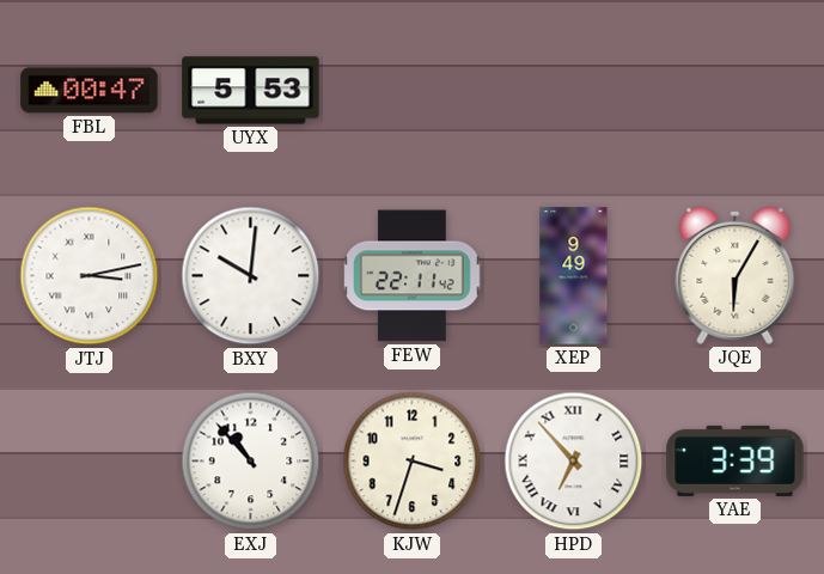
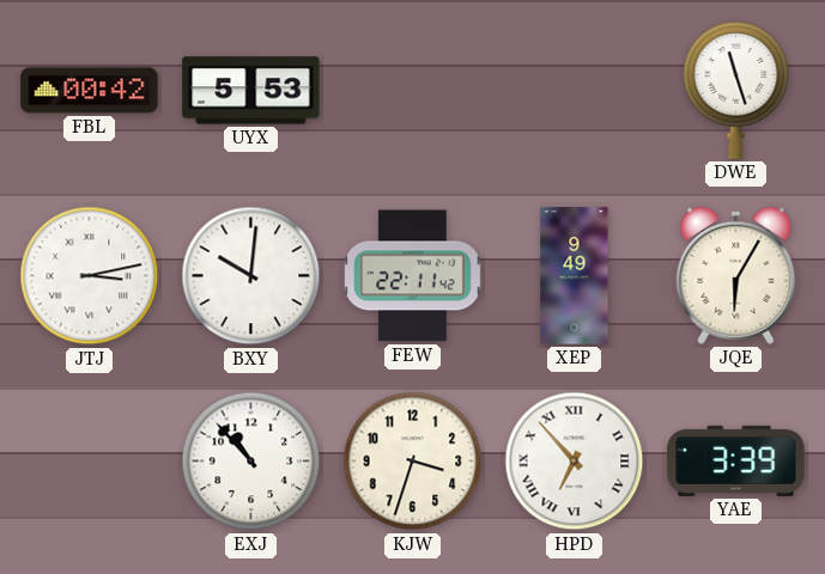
FBL: 00:47 -> 00:42 (90, 91)
DWE: none -> 11:27 (736, 91)
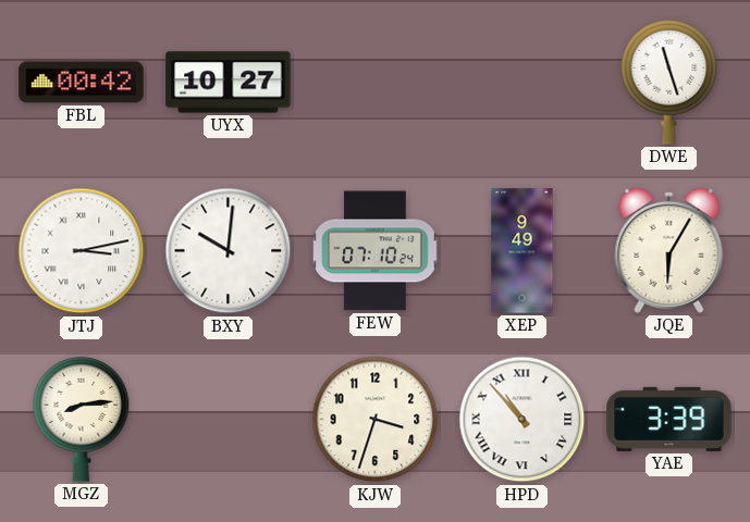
UYX: 5:53 -> 10:27 (229, 83)
FEW: 22:11 -> 07:10 (376, 251)
MGZ: none -> 8:14 (82, 420)
EXJ: 10:53 -> none (251, 462)
HPD: 6:53 -> 10:53 (522, 420)
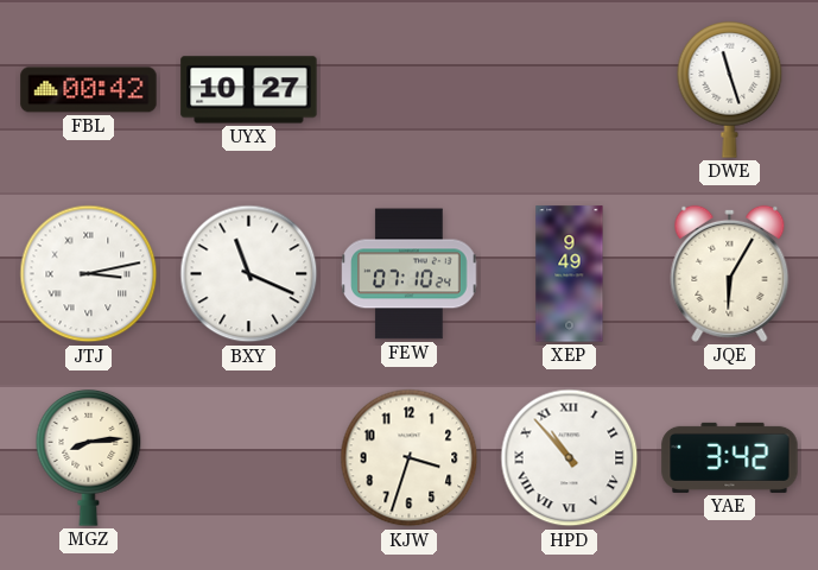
BXY: 10:01 -> 11:19 (249, 274)
YAE: 3:39 -> 3:42 (730, 457)
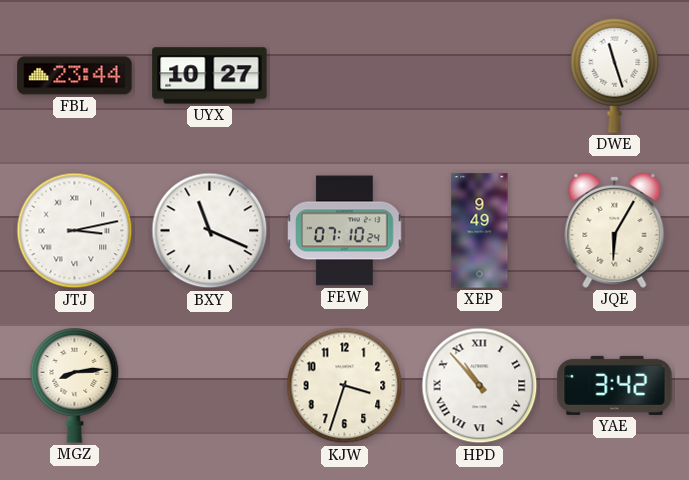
FBL: 00:42 -> 23:44 (75, 76)
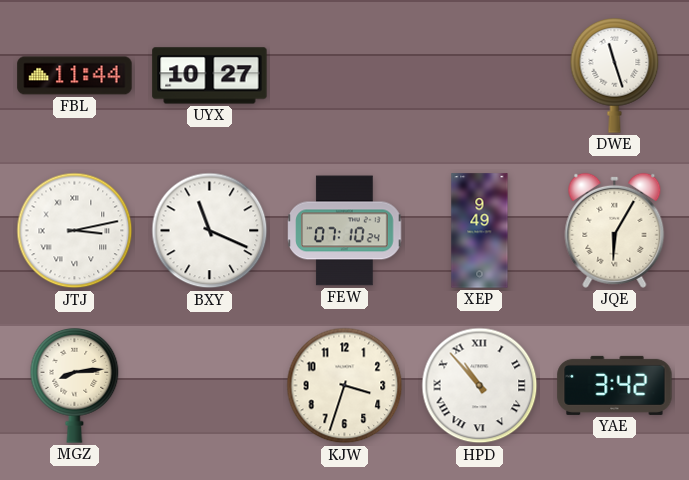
FBL: 23:44 -> 11:44 (75, 76)
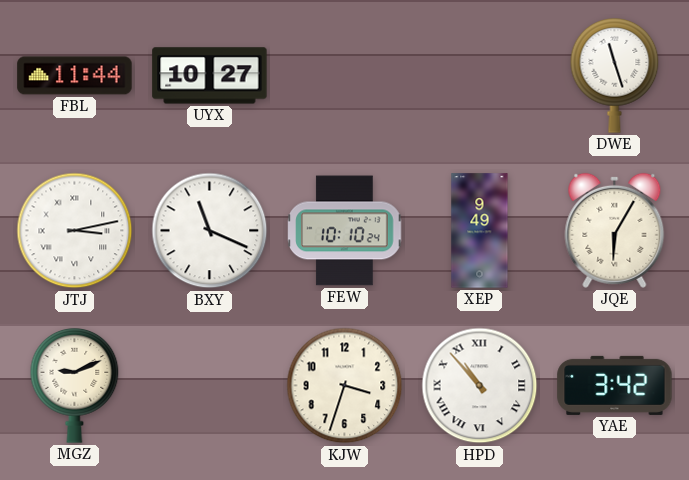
FEW: 07:10 -> 10:10 (345, 231)
MGZ: 8:14 -> 9:11 (75, 386)
